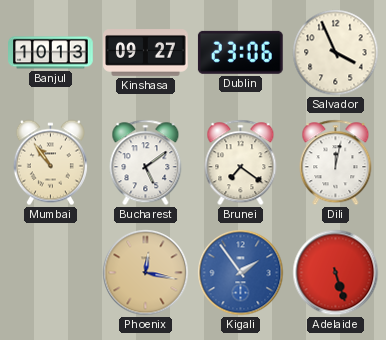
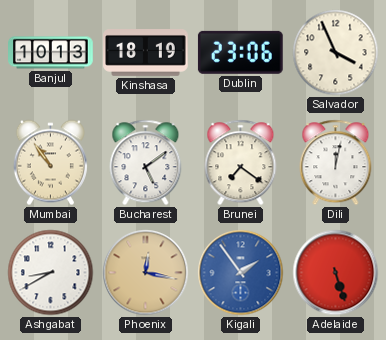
Kinshasa: 09:27 -> 18:19 (146, 53)
Ashgabat: none -> 8:40 (51, 273)
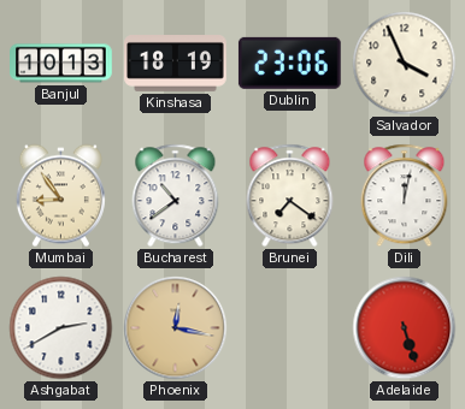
Mumbai: 10:54 -> 8:54 (60, 196)
Bucharest: 5:09 -> 10:39 (176, 196)
Ashgabat: 8:40 -> 2:40 (61, 328)
Kigali: 1:54 -> none (241, 273)
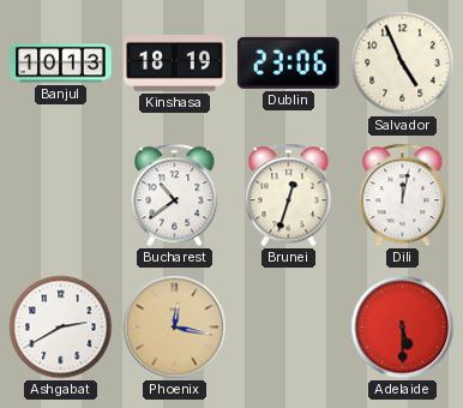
Salvador: 3:56 -> 4:56 (403, 64)
Mumbai: 8:54 -> none (60, 196)
Brunei: 7:21 -> 12:33 (289, 196)
Adelaide: 5:27 -> 5:30 (403, 328)
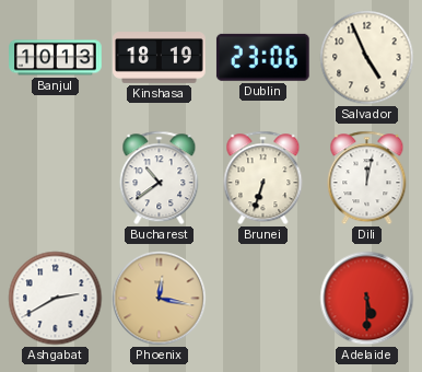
Brunei: 12:33 -> 6:33 (263, 178)
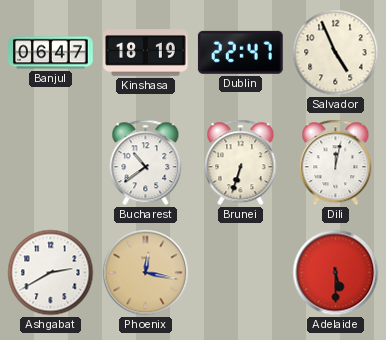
Banjul: 10:13 -> 06:47 (51, 53)
Dublin: 23:06 -> 22:47 (240, 52)
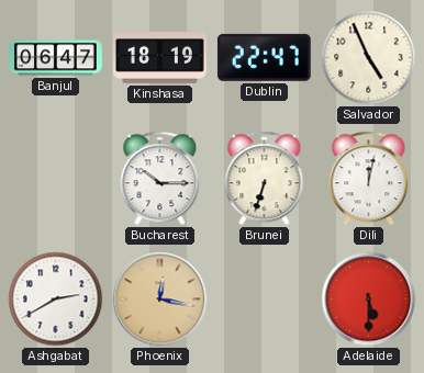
Bucharest: 10:39 -> 10:15 (160, 179)
